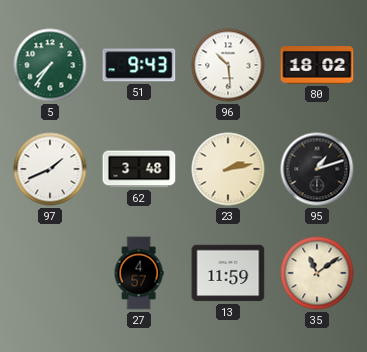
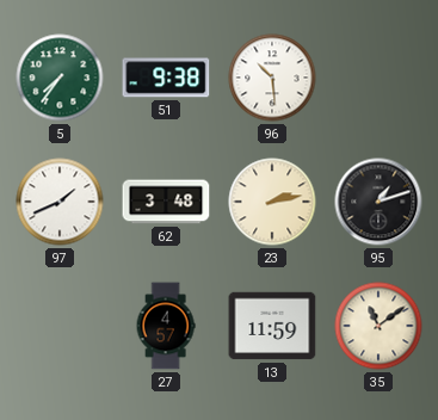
51: 9:43 -> 9:38 (166, 78)
80: 18:02 -> none (317, 65)
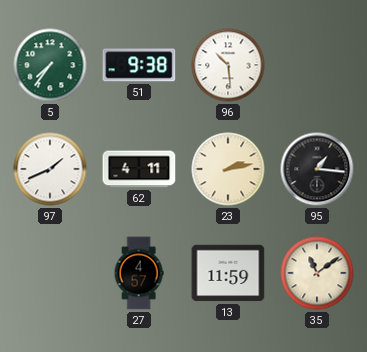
62: 3:48 -> 4:11 (139, 169)
95: 1:12 -> 1:16 (317, 169)
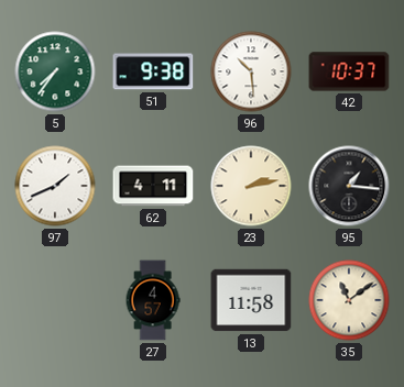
42: none -> 10:37 (349, 71)
13: 11:59 -> 11:58 (251, 300)
